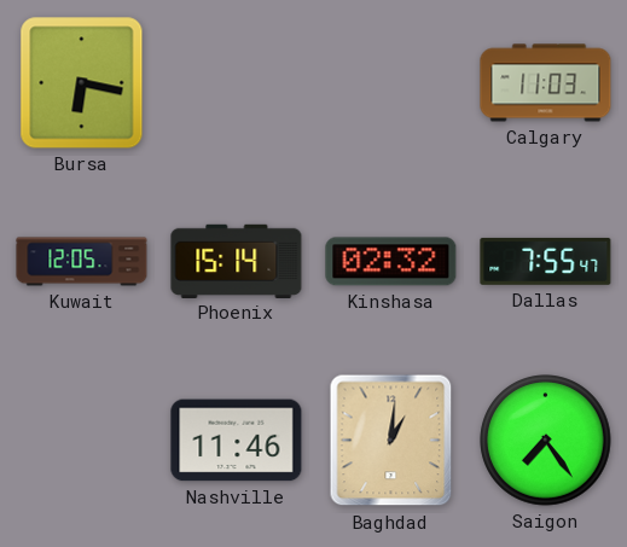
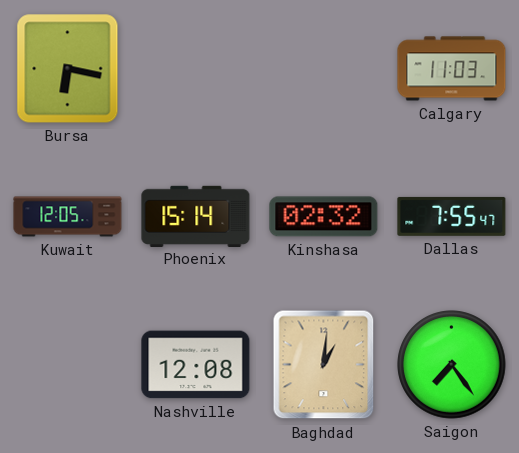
Nashville: 11:46 -> 12:08 (196, 365)
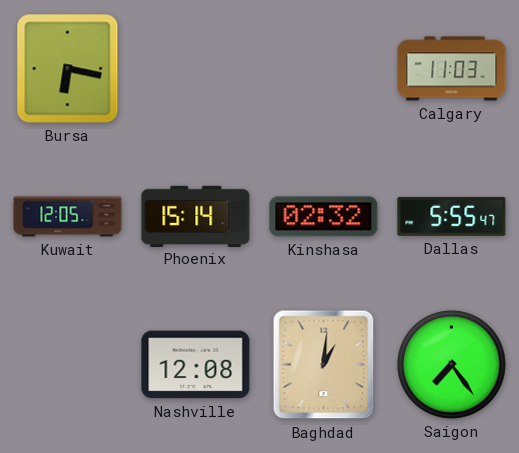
Dallas: 7:55 -> 5:55 (452, 216)
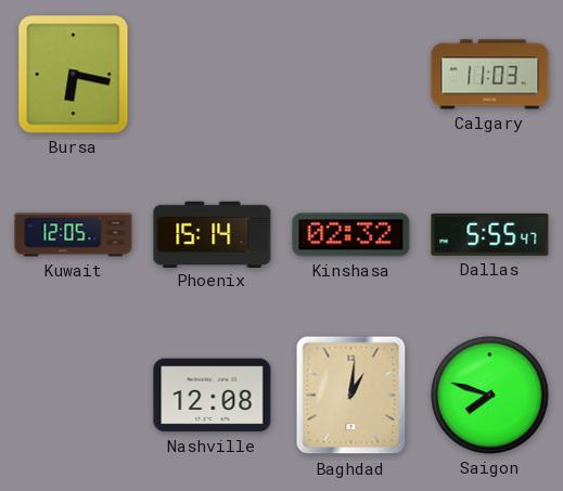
Saigon: 7:24 -> 7:48 (490, 396)
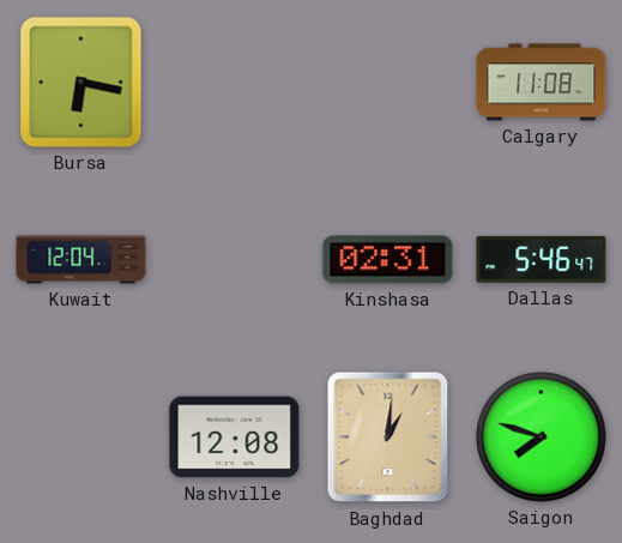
Calgary: 11:03 -> 11:08 (542, 83)
Kuwait: 12:05 -> 12:04 (81, 260)
Phoenix: 15:14 -> none (213, 234)
Kinshasa: 02:32 -> 02:31 (388, 260)
Dallas: 5:55 -> 5:46 (542, 259)
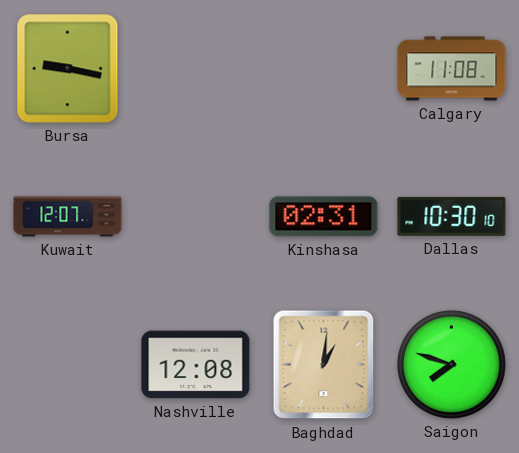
Bursa: 6:17 -> 9:17 (68, 69)
Kuwait: 12:04 -> 12:07 (68, 217)
Dallas: 5:46 -> 10:30 (452, 216)
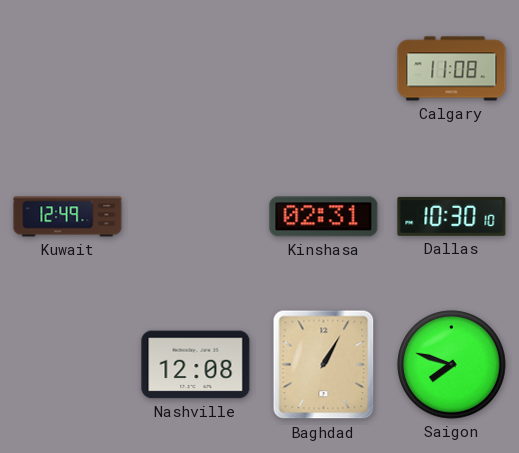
Bursa: 9:17 -> none (68, 69)
Kuwait: 12:07 -> 12:49 (68, 217)
Baghdad: 1:01 -> 1:05 (324, 365)
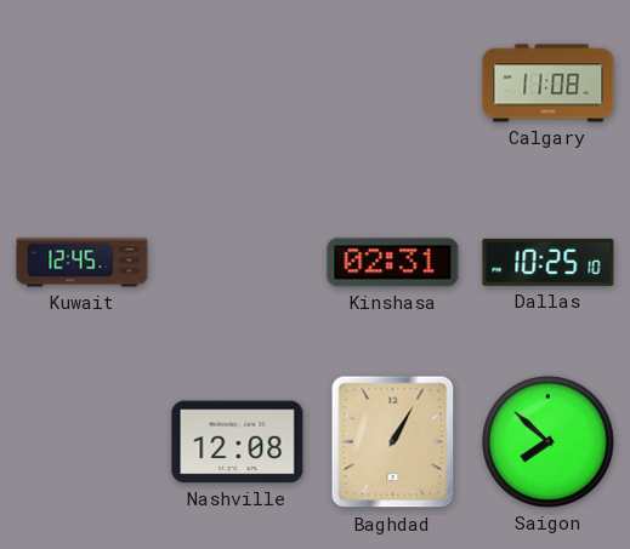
Kuwait: 12:49 -> 12:45 (83, 263)
Dallas: 10:30 -> 10:25 (549, 262)
Saigon: 7:48 -> 7:52 (549, 442)
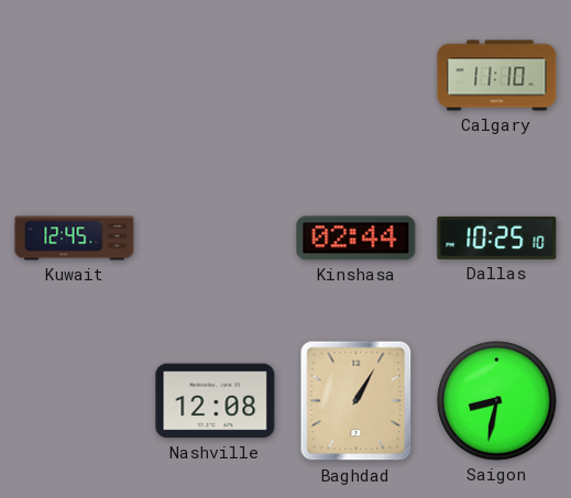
Calgary: 11:08 -> 11:10 (497, 76)
Kinshasa: 02:31 -> 02:44 (356, 239)
Saigon: 7:52 -> 8:32 (497, 401)
